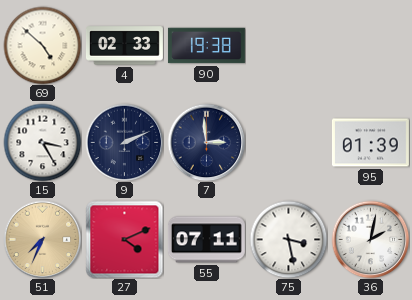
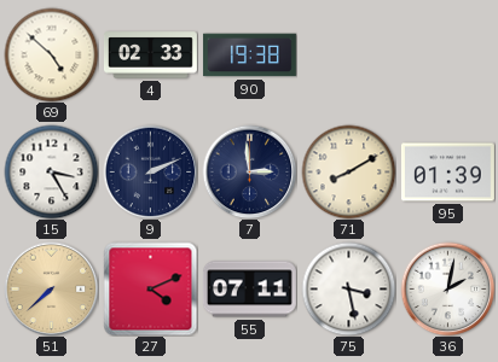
71: none -> 8:10 (348, 171)
51: 7:34 -> 7:38 (51, 288)
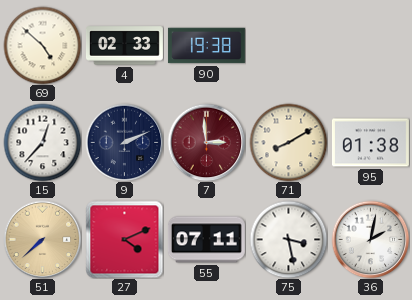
15: 3:25 -> 12:37 (42, 142)
7 dial: navy -> burgundy (206, 142)
95: 01:39 -> 01:38 (370, 143)
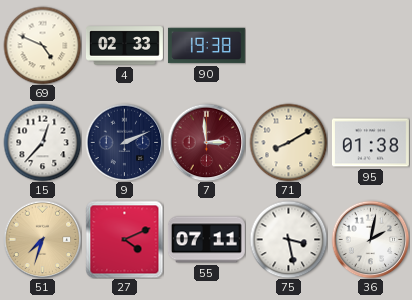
69: 4:52 -> 4:49 (42, 45)
51: 7:38 -> 7:33 (42, 239)
